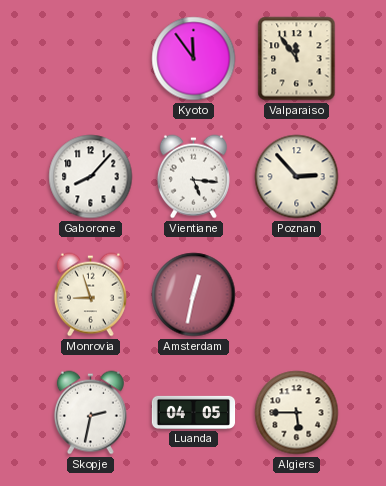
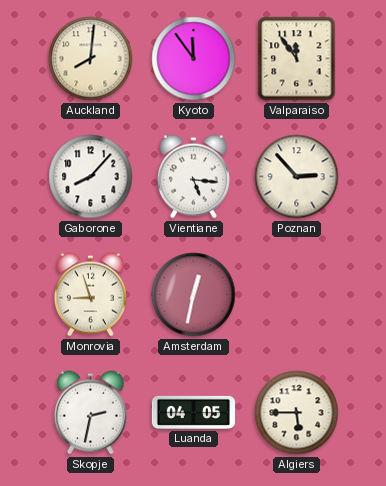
Auckland: none -> 8:01 (91, 59)
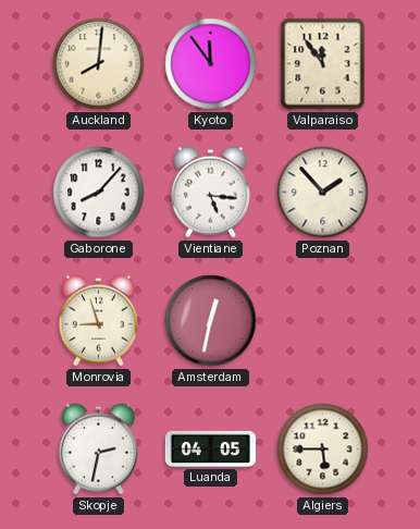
Poznan: 2:53 -> 1:53 (323, 193)
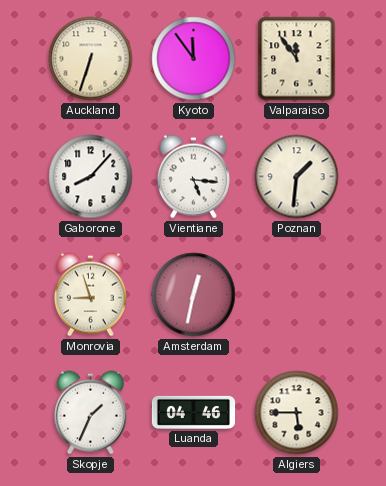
Auckland: 8:01 -> 6:33 (91, 59)
Poznan: 1:53 -> 1:31 (297, 177)
Skopje: 2:32 -> 1:34 (90, 413)
Luanda: 04:05 -> 04:46 (194, 412)
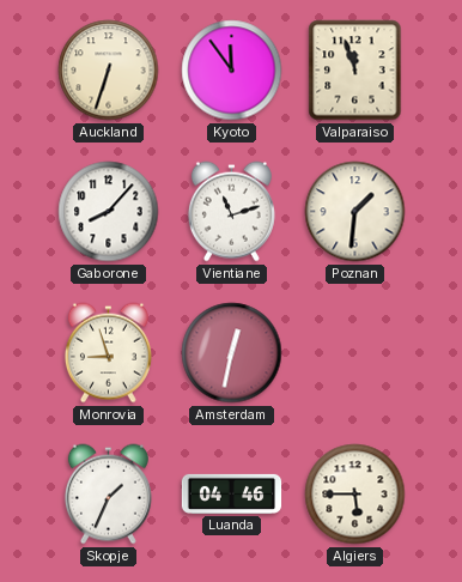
Valparaiso: 11:54 -> 11:57 (355, 71)
Vientiane: 5:16 -> 11:12 (231, 212)
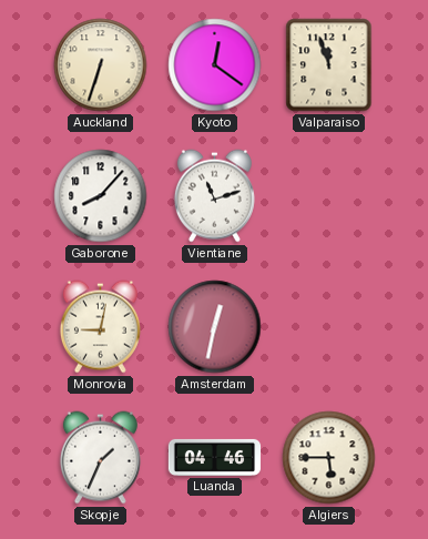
Kyoto: 11:54 -> 12:21 (215, 65)
Poznan: 1:31 -> none (355, 212)
Monrovia: 8:57 -> 9:02 (100, 327)
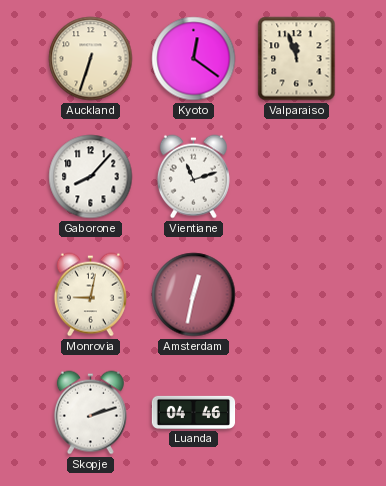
Skopje: 1:34 -> 2:12 (90, 413)
Algiers: 5:45 -> none (329, 458)
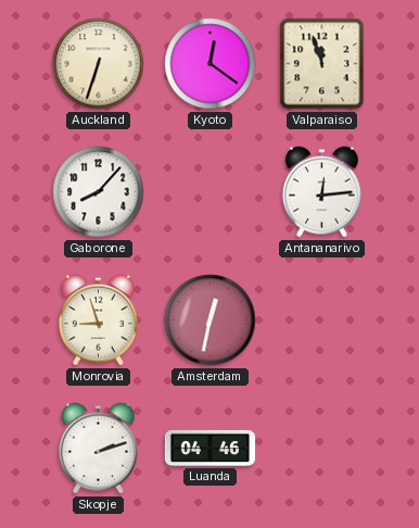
Vientiane: 11:12 -> none (193, 177)
Antananarivo: none -> 12:14 (321, 192)
Monrovia: 9:02 -> 8:57 (98, 320)
